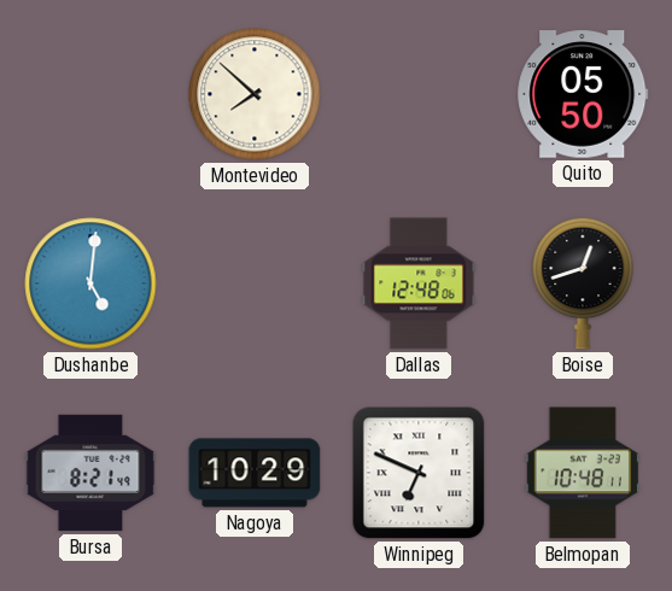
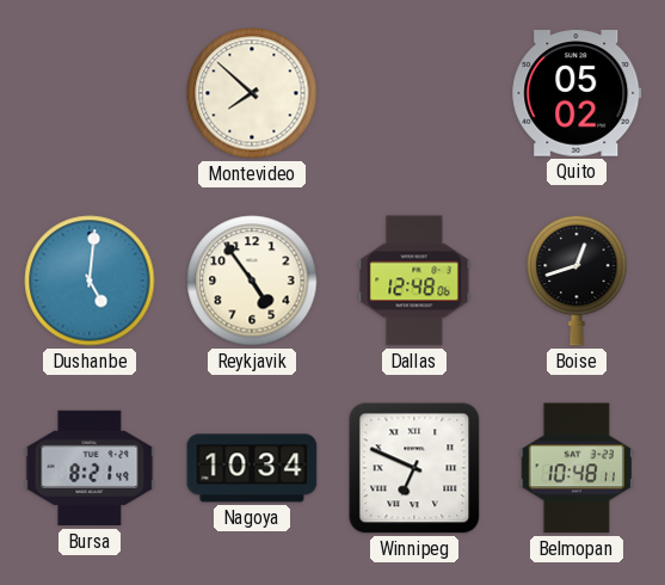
Quito: 05:50 -> 05:02 (577, 93)
Reykjavik: none -> 4:54 (252, 281)
Nagoya: 10:29 -> 10:34 (252, 468)
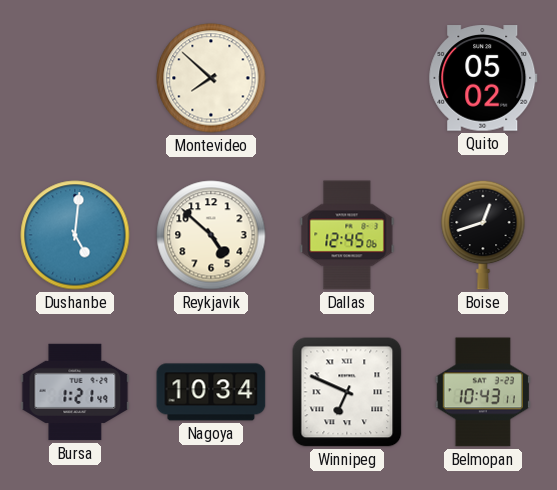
Reykjavik: 4:54 -> 4:52 (211, 235)
Dallas: 12:48 -> 12:45 (347, 235)
Bursa: 8:21 -> 1:21 (75, 392)
Belmopan: 10:48 -> 10:43 (483, 392)
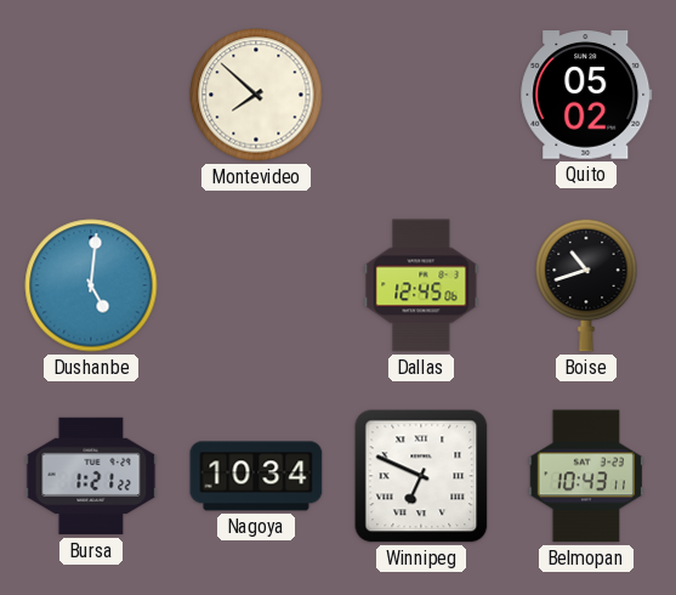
Reykjavik: 4:52 -> none (211, 235)
Boise: 12:42 -> 10:42 (586, 285)
Bursa: 1:21:49 -> 1:21:22 (91, 476)
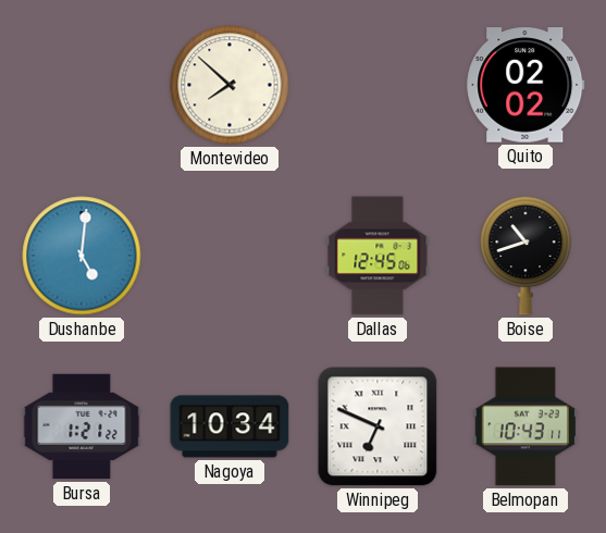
Quito: 05:02 -> 02:02 (525, 85)
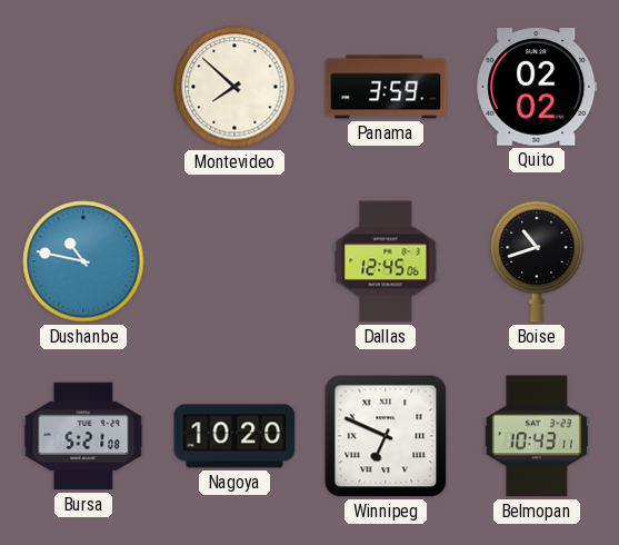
Panama: none -> 3:59 (386, 87)
Dushanbe: 5:01 -> 10:47 (83, 261)
Bursa: 1:21 -> 5:21 (83, 436)
Nagoya: 10:34 -> 10:20 (234, 436)
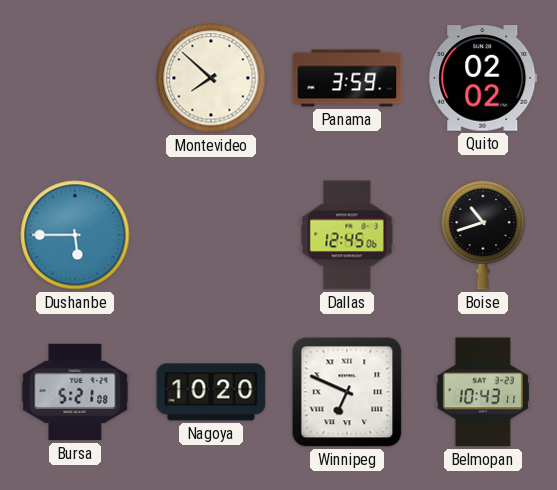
Dushanbe: 10:47 -> 5:45 (75, 235)
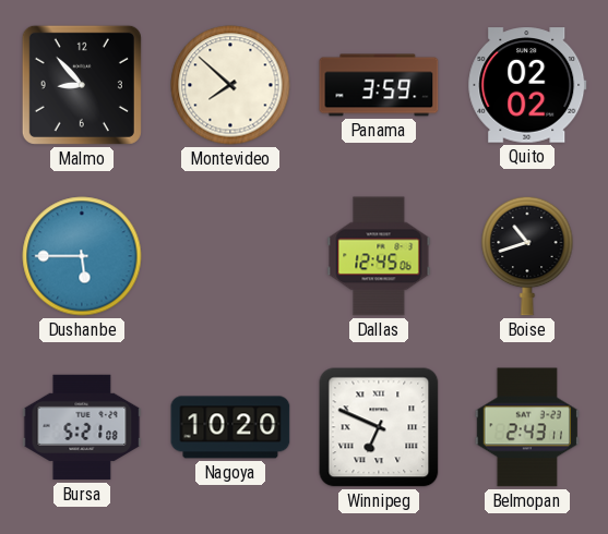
Malmo: none -> 8:53 (82, 85)
Belmopan: 10:43 -> 2:43 (527, 427)
